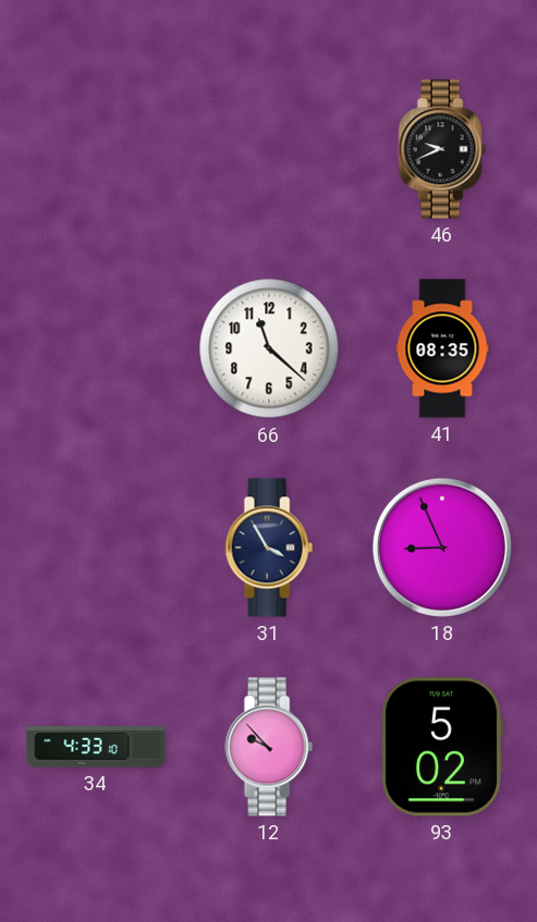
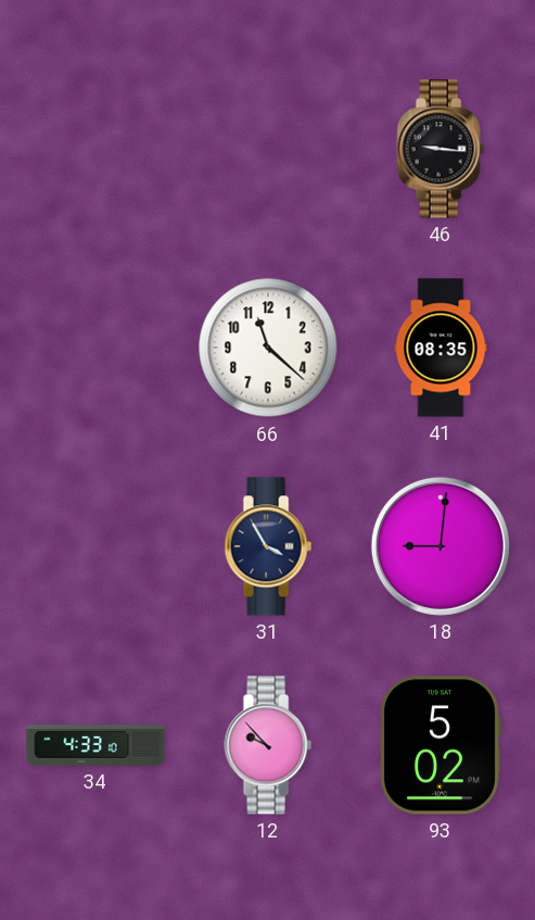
46: 9:41 -> 9:16 (441, 149)
18: 8:56 -> 9:01 (441, 546)
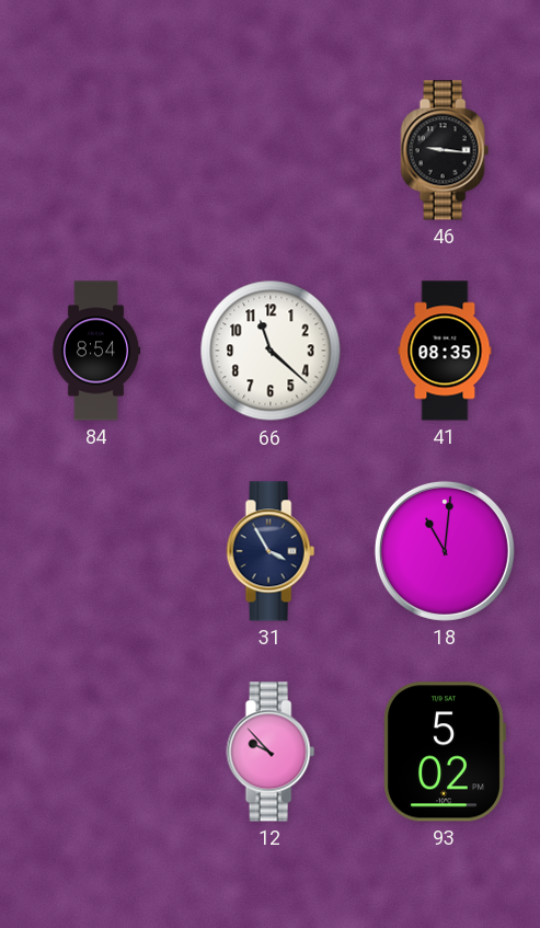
84: none -> 8:54 (96, 351)
18: 9:01 -> 11:01 (445, 551)
34: 4:33 -> none (95, 745)
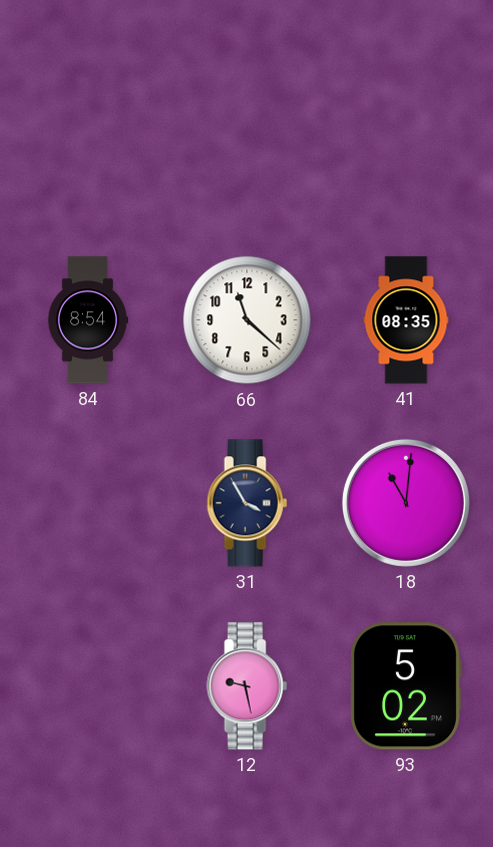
46: 9:16 -> none (445, 150)
12: 9:53 -> 9:28 (247, 686)
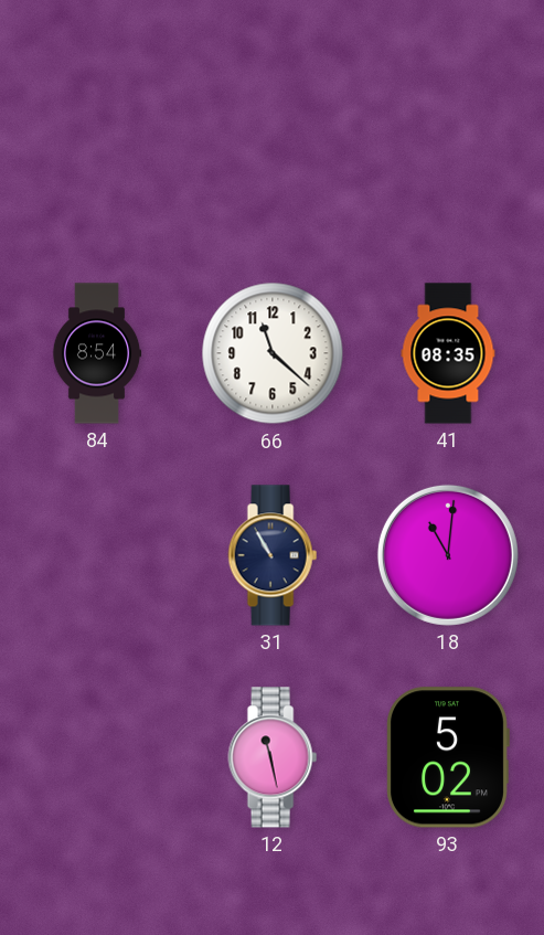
31: 3:55 -> 10:55 (273, 555)
12: 9:28 -> 11:28 (273, 757)
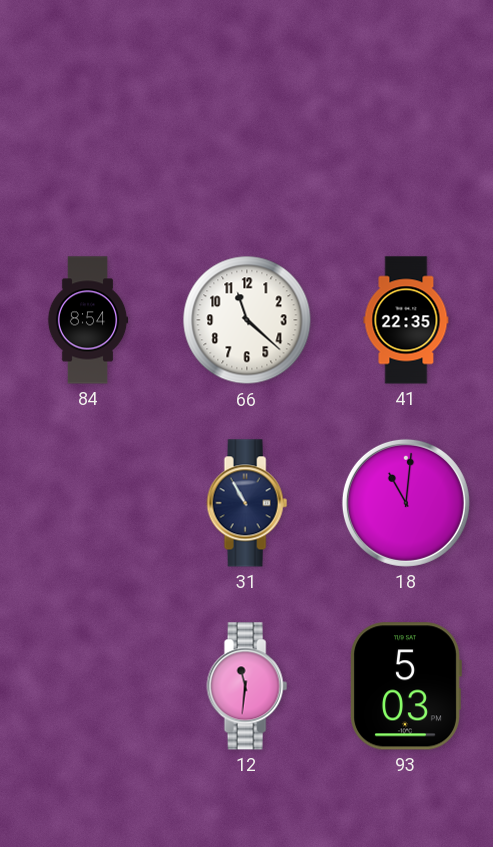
41: 08:35 -> 22:35 (406, 320)
12: 11:28 -> 11:31 (247, 686)
93: 5:02 -> 5:03 (406, 686)
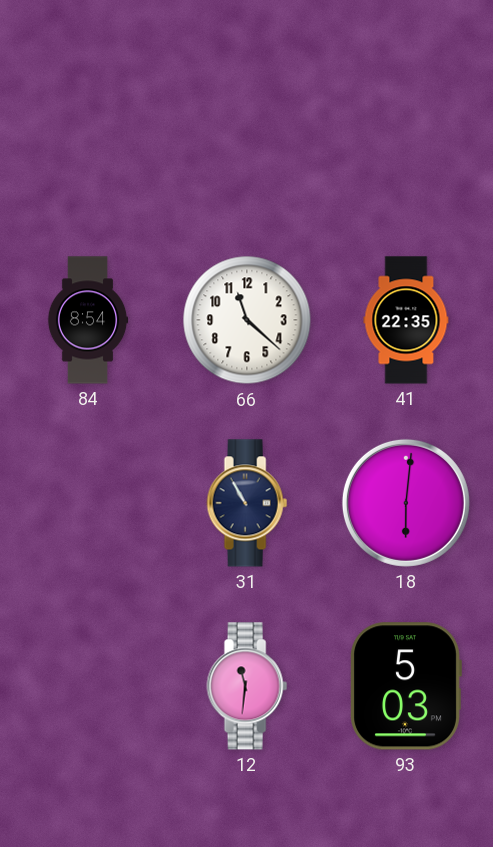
18: 11:01 -> 6:01 (406, 503)
